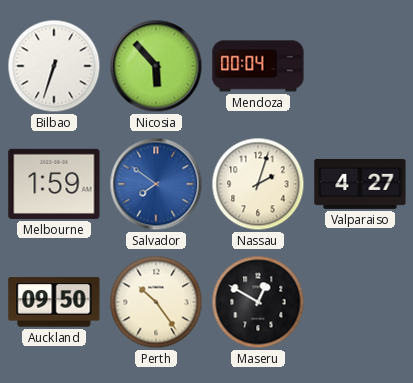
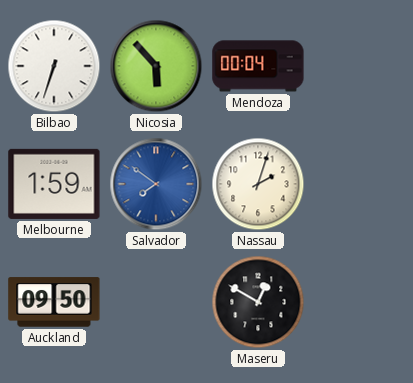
Valparaiso: 4:27 -> none (360, 184)
Perth: 10:24 -> none (156, 302)
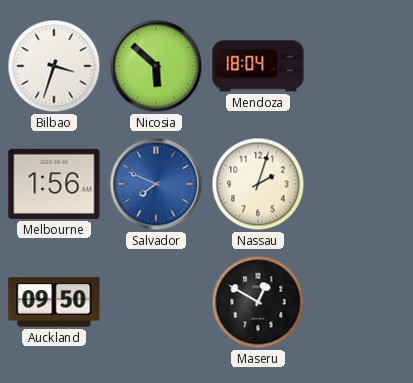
Bilbao: 6:33 -> 3:33 (54, 66)
Nicosia: 5:53 -> 5:52 (156, 66)
Mendoza: 00:04 -> 18:04 (258, 66)
Melbourne: 1:59 -> 1:56 (54, 184)
Salvador: 7:51 -> 7:49 (156, 184)
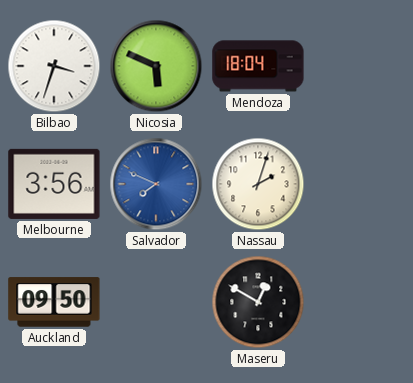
Nicosia: 5:52 -> 5:49 (156, 66)
Melbourne: 1:56 -> 3:56 (54, 184)
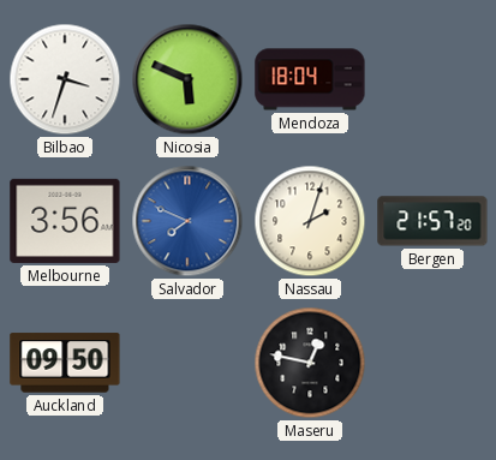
Bergen: none -> 21:57 (432, 221)
Maseru: 12:50 -> 12:47 (310, 363)
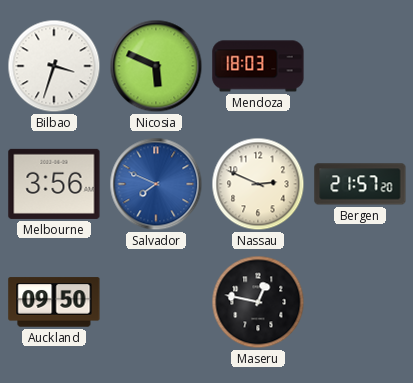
Mendoza: 18:04 -> 18:03 (258, 66)
Nassau: 2:03 -> 2:49 (258, 184)
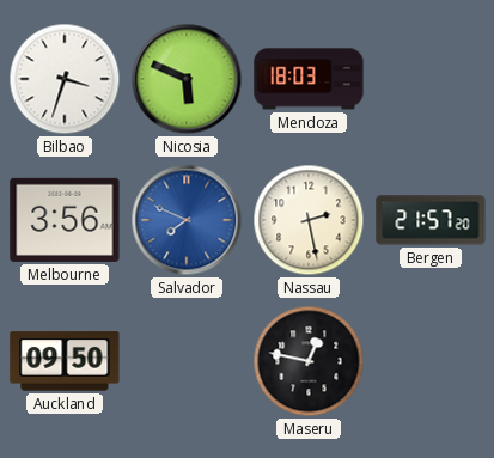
Nassau: 2:49 -> 2:28 (309, 220)
